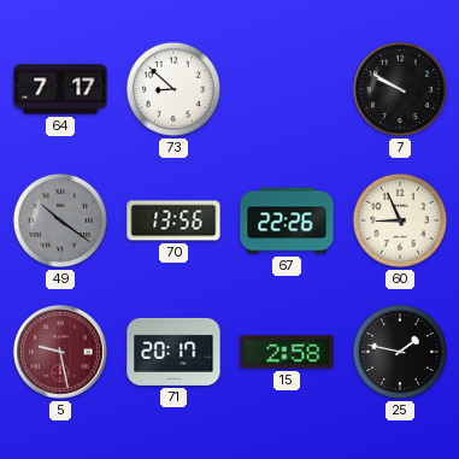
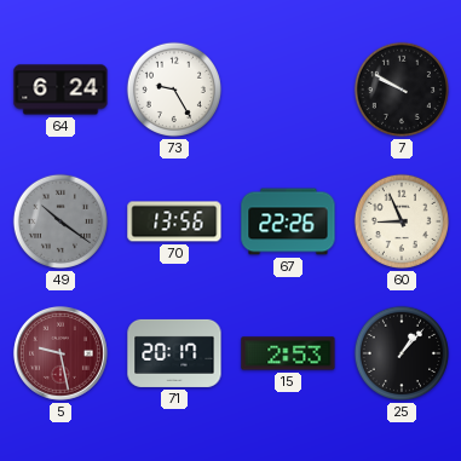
64: 7:17 -> 6:24 (60, 90)
73: 8:52 -> 9:25 (174, 90)
15: 2:58 -> 2:53 (288, 353)
25: 1:47 -> 1:07 (402, 353)
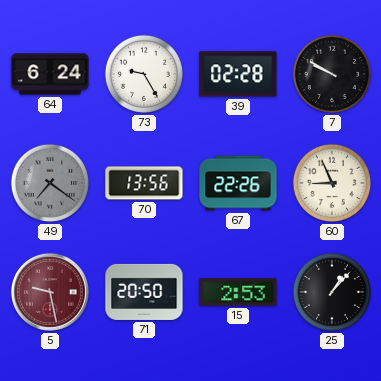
39: none -> 02:28 (238, 74)
49: 10:21 -> 7:21 (50, 183)
71: 20:17 -> 20:50 (144, 292)
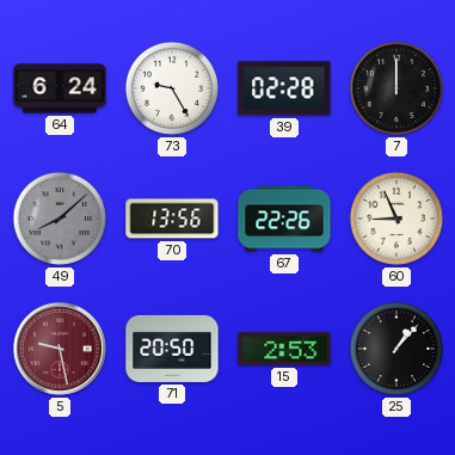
7: 9:50 -> 12:00 (396, 88)
49: 7:21 -> 8:08 (60, 219)
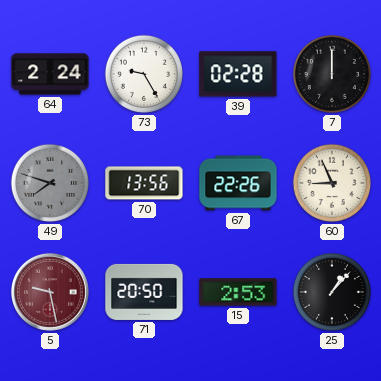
64: 6:24 -> 2:24 (50, 74)
49: 8:08 -> 7:48 (50, 183)
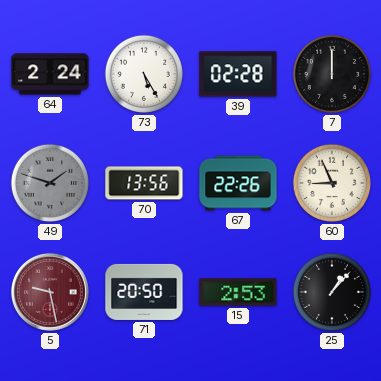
73: 9:25 -> 5:25 (144, 74)
49: 7:48 -> 1:48 (50, 183)
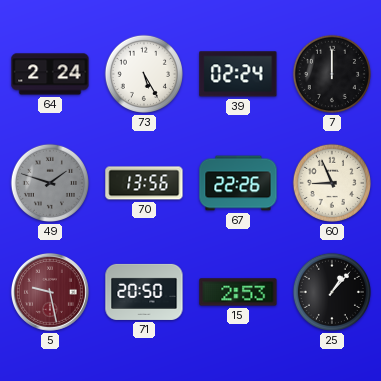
39: 02:28 -> 02:24 (238, 74)
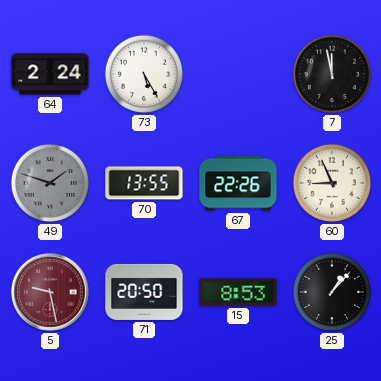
39: 02:24 -> none (238, 74)
7: 12:00 -> 11:58 (332, 74)
70: 13:56 -> 13:55 (144, 183)
15: 2:53 -> 8:53 (238, 292)
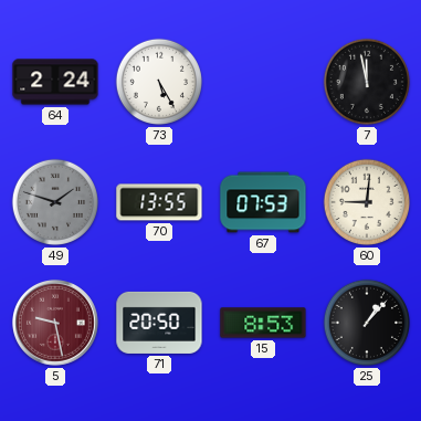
67: 22:26 -> 07:53 (263, 202)
60: 8:56 -> 9:01 (367, 202)
